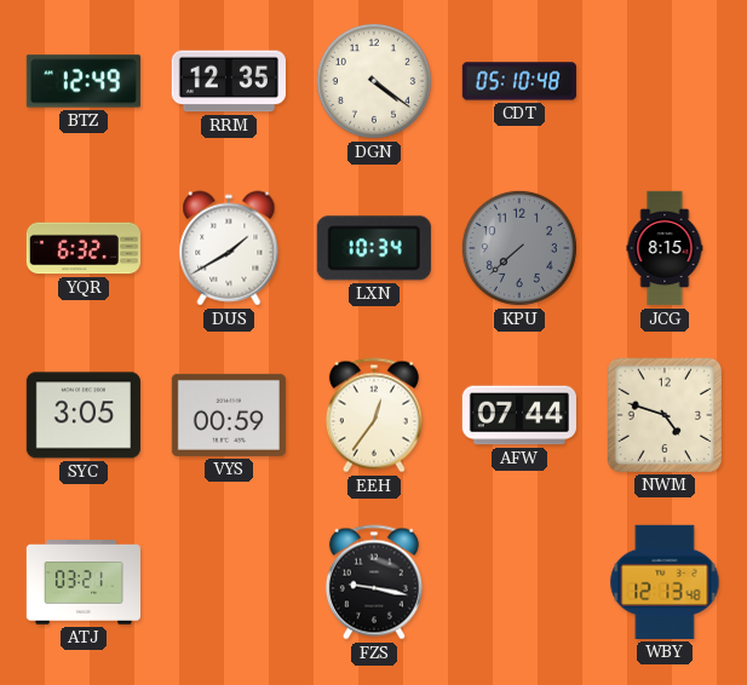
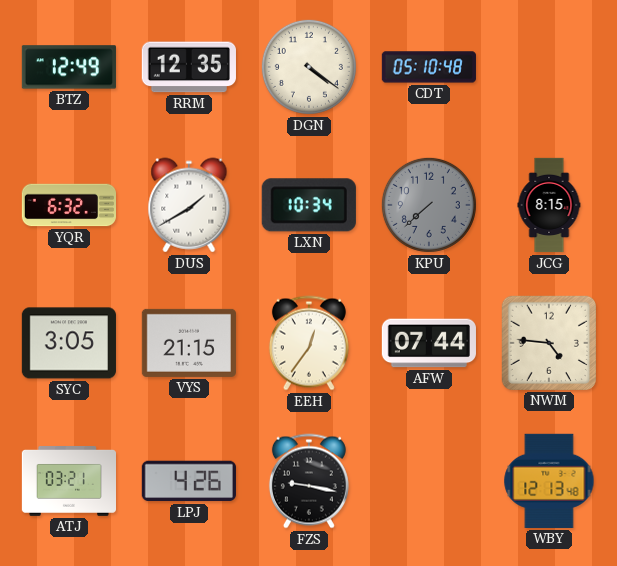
VYS: 00:59 -> 21:15 (189, 343)
NWM: 4:48 -> 4:46 (549, 343)
LPJ: none -> 4:26 (189, 481)
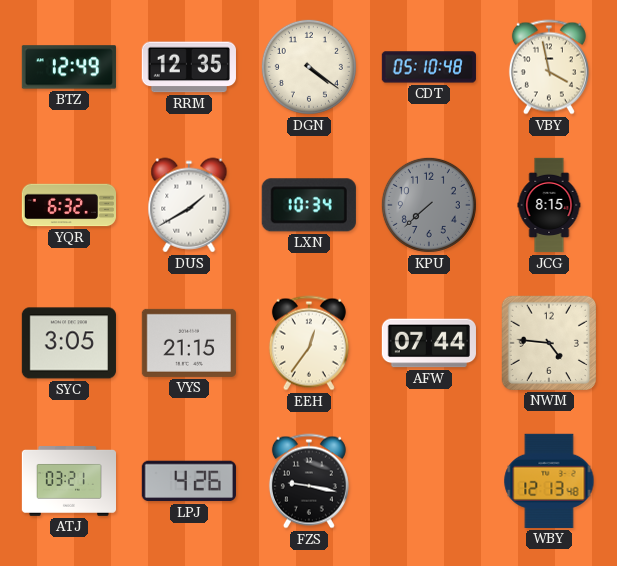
VBY: none -> 3:58 (549, 67)
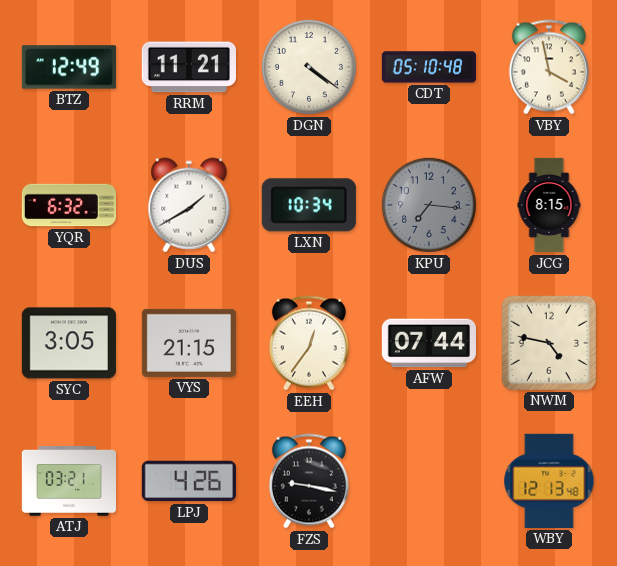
RRM: 12:35 -> 11:21 (189, 67)
KPU: 7:38 -> 7:16 (429, 205)
NWM: 4:46 -> 4:47 (549, 343)
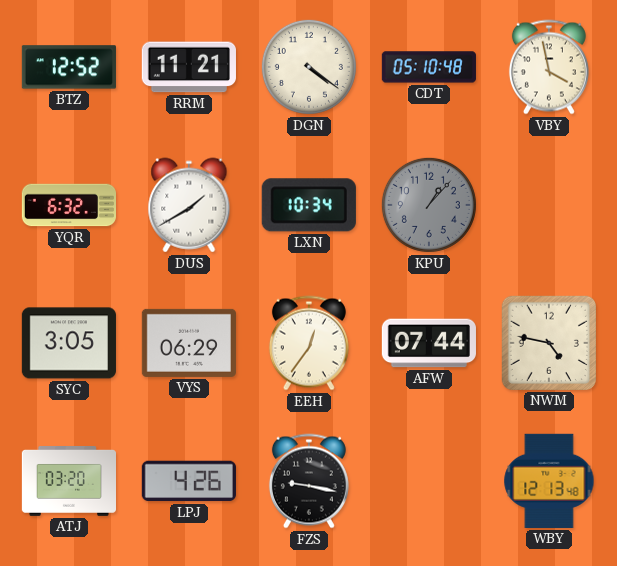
BTZ: 12:49 -> 12:52 (69, 67)
KPU: 7:16 -> 1:07 (429, 205)
JCG: 8:15 -> none (549, 205)
VYS: 21:15 -> 06:29 (189, 343)
ATJ: 03:21 -> 03:20 (68, 482)
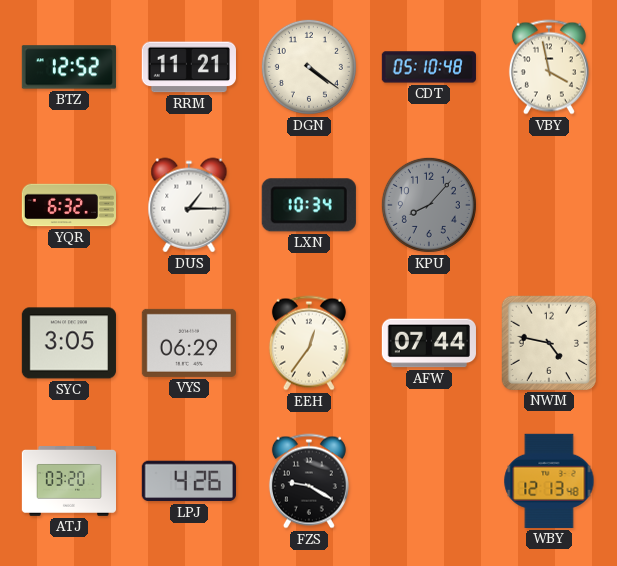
DUS: 1:40 -> 1:15 (189, 205)
KPU: 1:07 -> 8:07 (429, 205)
FZS: 9:17 -> 9:20 (309, 481)
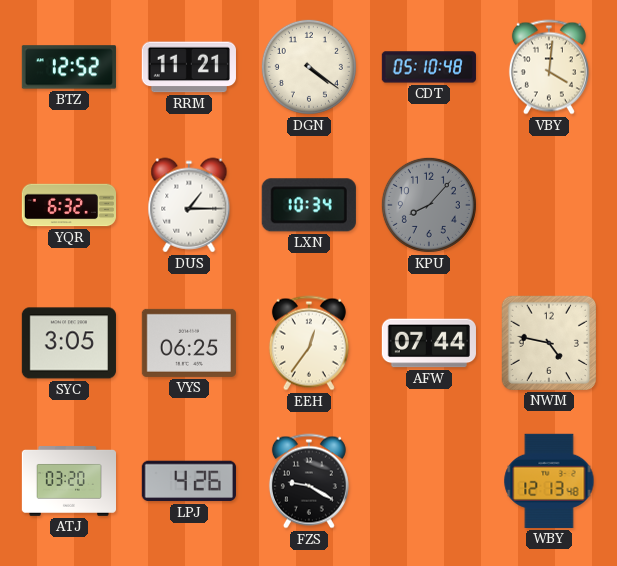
VBY: 3:58 -> 4:01 (549, 67)
VYS: 06:29 -> 06:25 (189, 343)
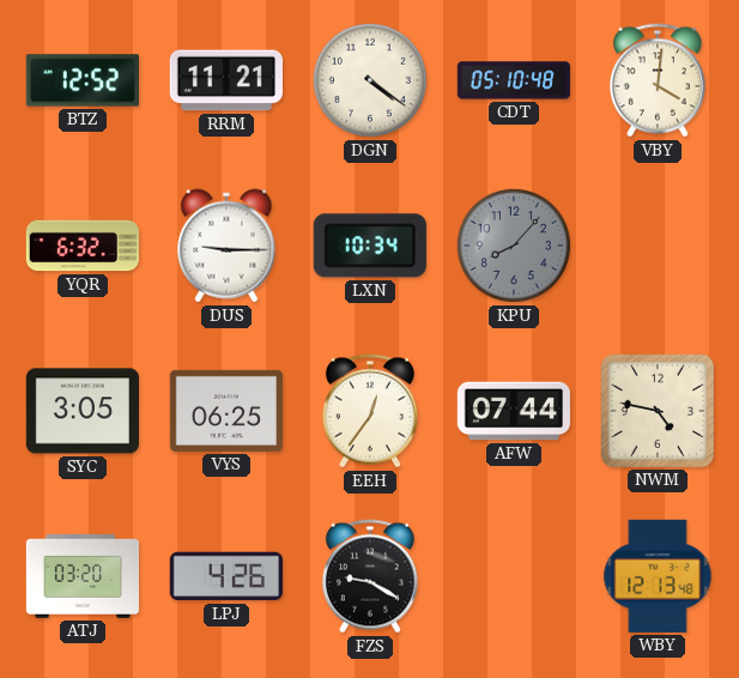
DUS: 1:15 -> 9:15 (226, 246)
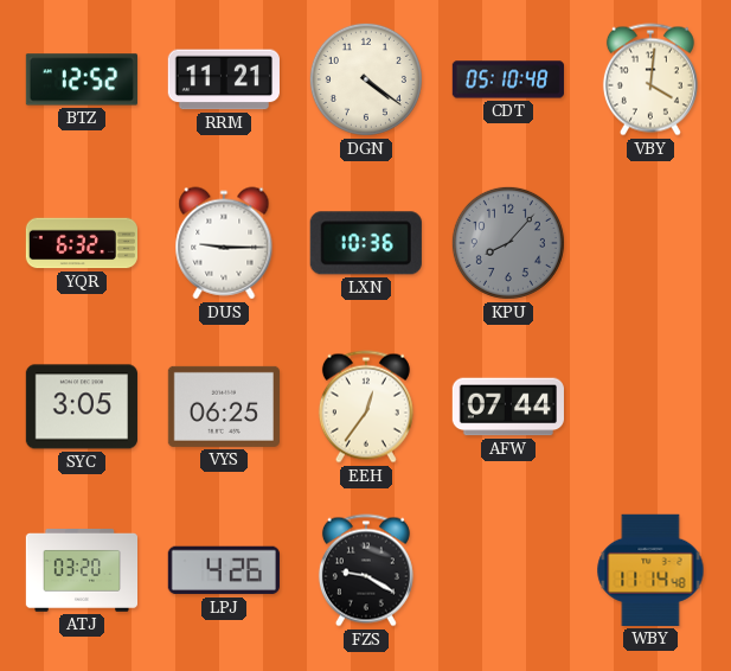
LXN: 10:34 -> 10:36 (366, 243)
NWM: 4:47 -> none (658, 411)
WBY: 12:13 -> 11:14 (650, 570)
